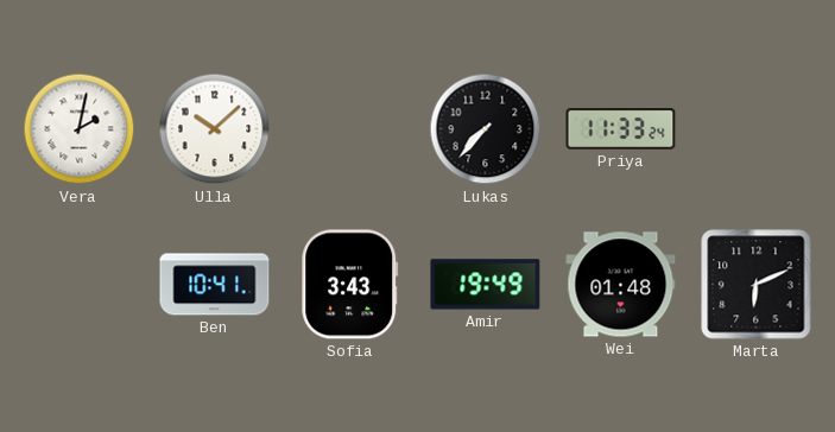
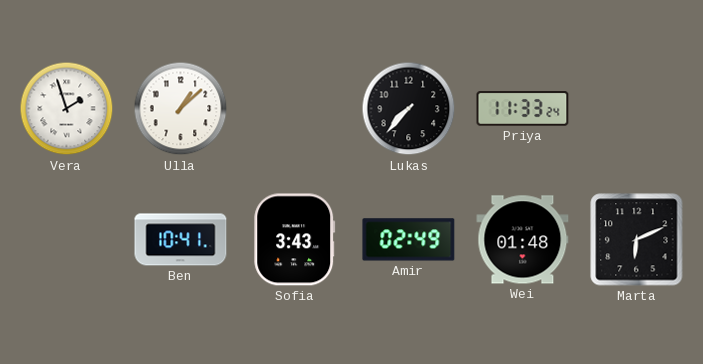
Vera: 2:02 -> 1:57 (67, 109)
Ulla: 10:08 -> 1:08 (181, 109)
Amir: 19:49 -> 02:49 (409, 240)
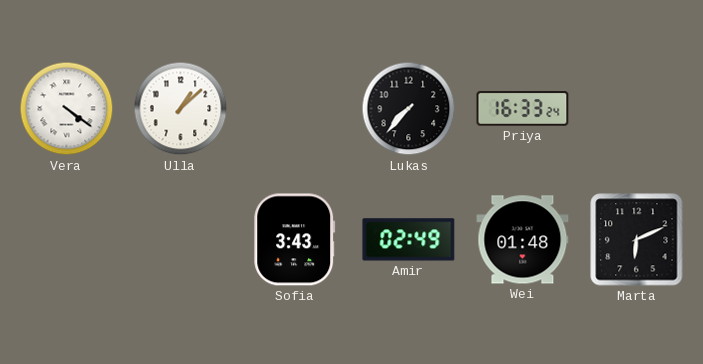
Vera: 1:57 -> 4:21 (67, 109)
Priya: 11:33 -> 16:33 (523, 109)
Ben: 10:41 -> none (181, 240)
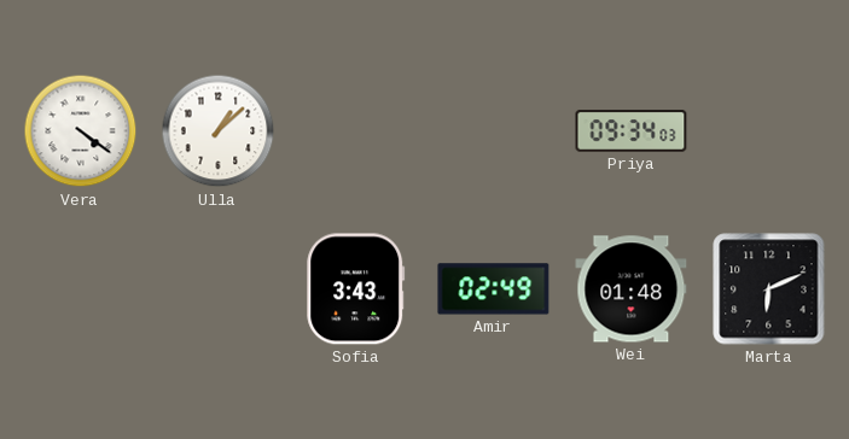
Lukas: 7:37 -> none (409, 109)
Priya: 16:33 -> 09:34 (632, 131)
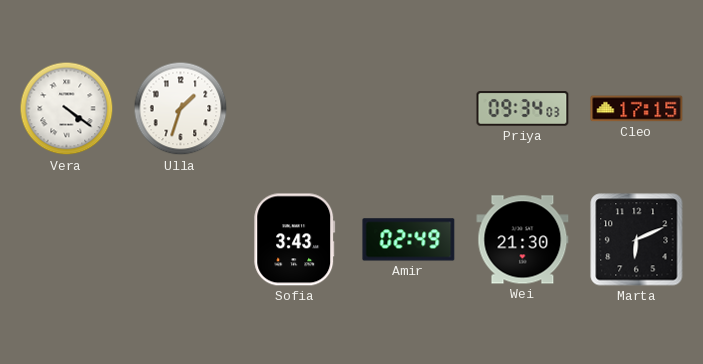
Ulla: 1:08 -> 1:33 (181, 109)
Cleo: none -> 17:15 (637, 109)
Wei: 01:48 -> 21:30 (523, 240)
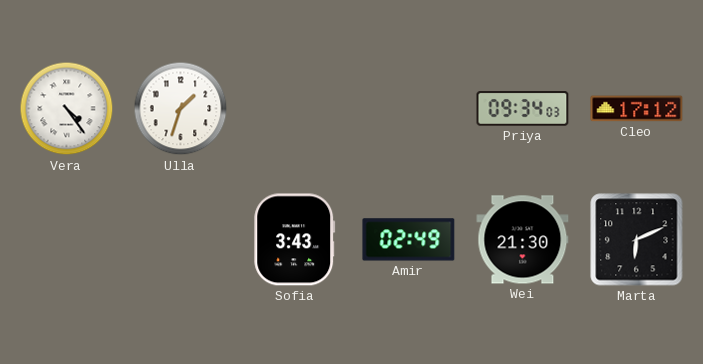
Vera: 4:21 -> 4:24 (67, 109)
Cleo: 17:15 -> 17:12 (637, 109)
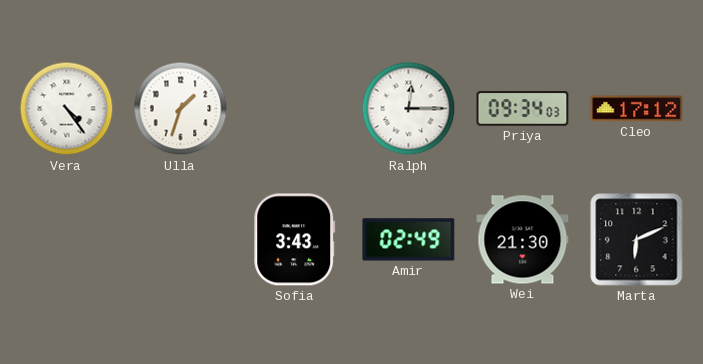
Ralph: none -> 12:15 (409, 109)
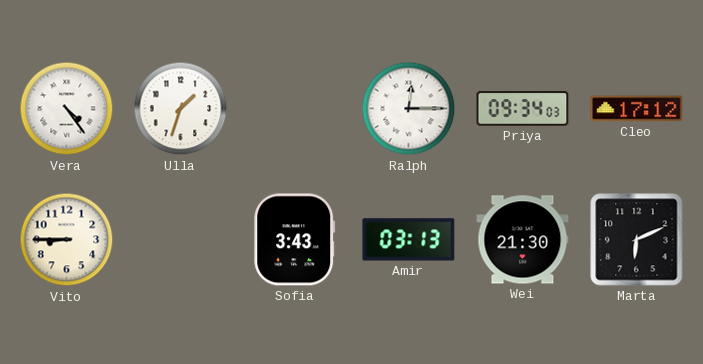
Vito: none -> 8:45 (67, 240)
Amir: 02:49 -> 03:13 (409, 240)
